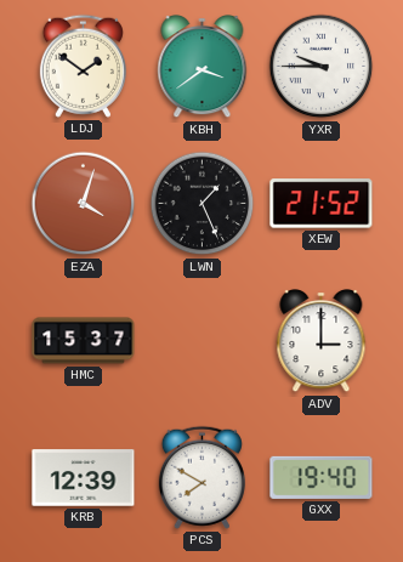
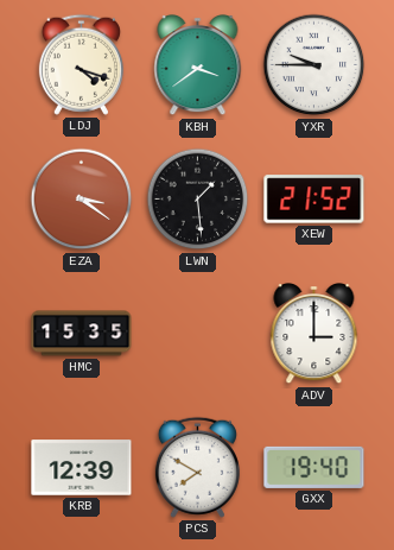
LDJ: 1:51 -> 4:18 (81, 64)
EZA: 4:03 -> 3:21 (82, 200)
LWN: 1:26 -> 1:29 (198, 200)
HMC: 15:37 -> 15:35 (82, 334)
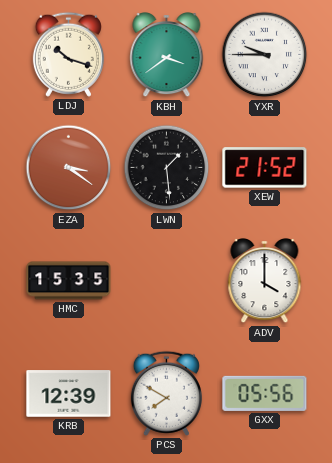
LDJ: 4:18 -> 10:18 (68, 54)
ADV: 3:00 -> 4:00 (265, 282)
GXX: 19:40 -> 05:56 (265, 393)
